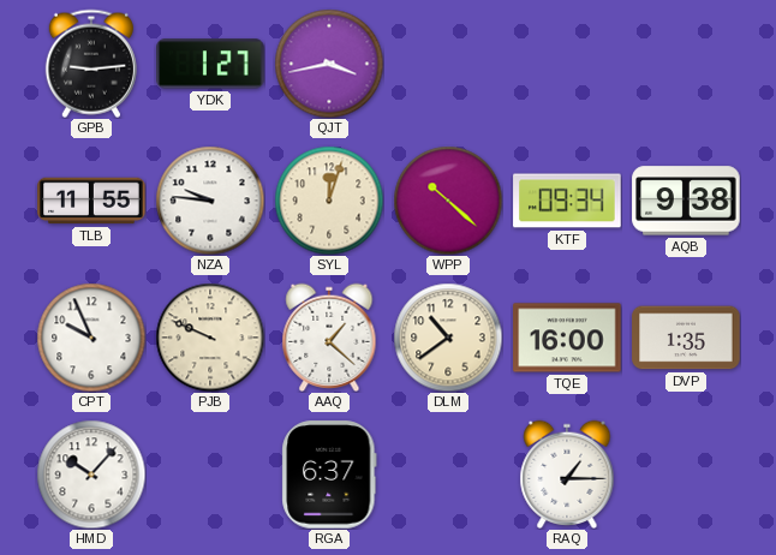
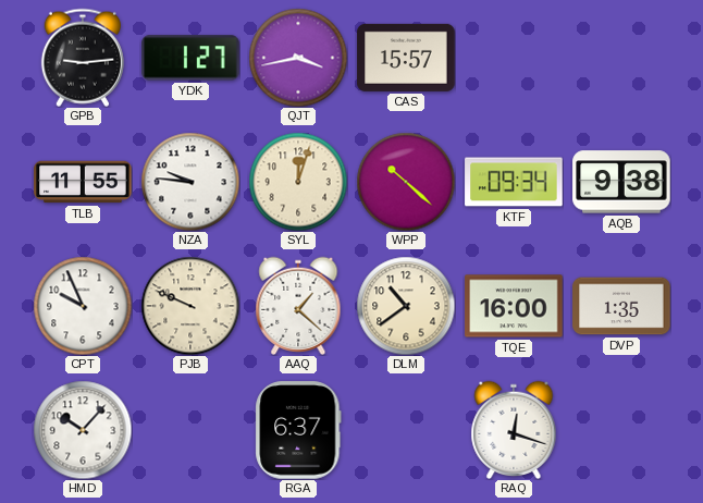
CAS: none -> 15:57 (406, 58)
RAQ: 1:15 -> 12:18 (514, 429)
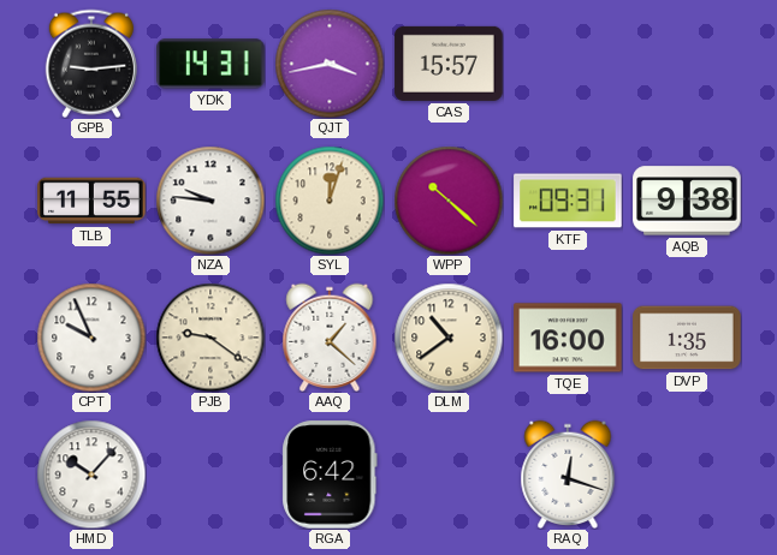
YDK: 1:27 -> 14:31 (210, 64)
KTF: 09:34 -> 09:31 (568, 201)
PJB: 9:49 -> 9:21 (210, 338)
RGA: 6:37 -> 6:42 (330, 475)
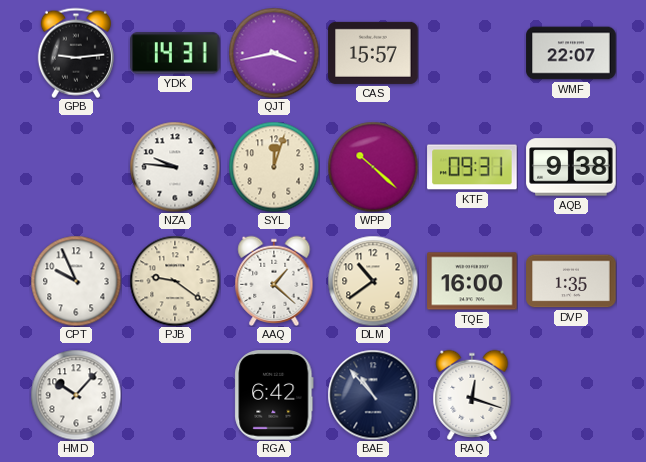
WMF: none -> 22:07 (571, 53)
TLB: 11:55 -> none (91, 201)
BAE: none -> 10:53 (373, 395)
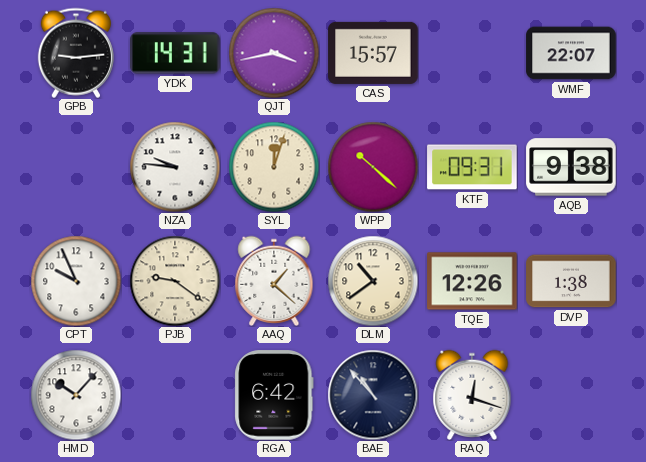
TQE: 16:00 -> 12:26 (472, 281)
DVP: 1:35 -> 1:38 (571, 281)
